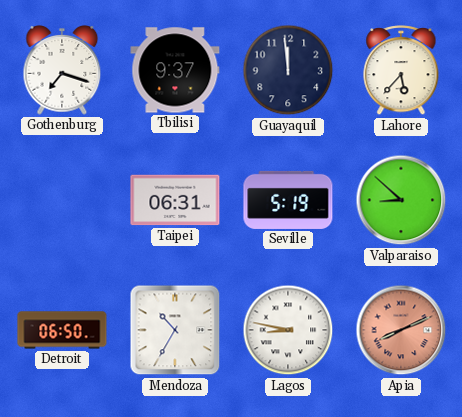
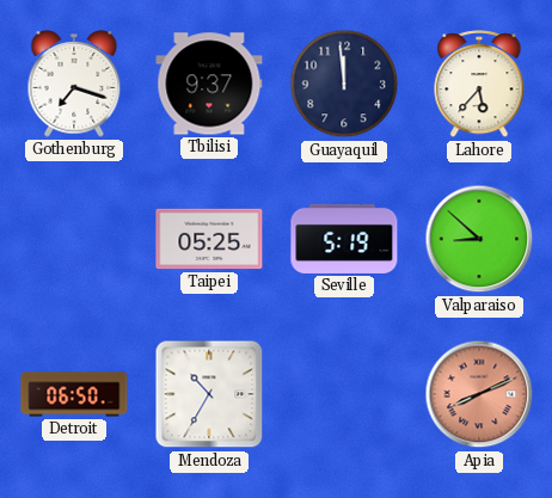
Taipei: 06:31 -> 05:25 (209, 239)
Lagos: 8:47 -> none (288, 330)
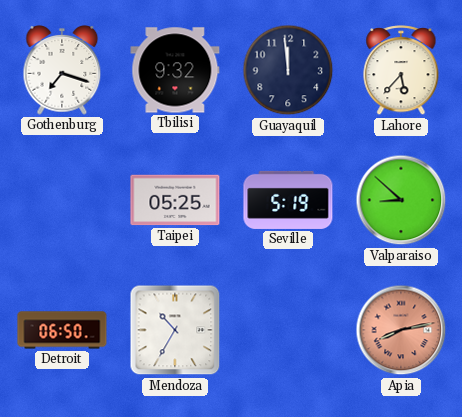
Tbilisi: 9:37 -> 9:32 (175, 70)
Apia: 8:11 -> 8:13 (401, 330)
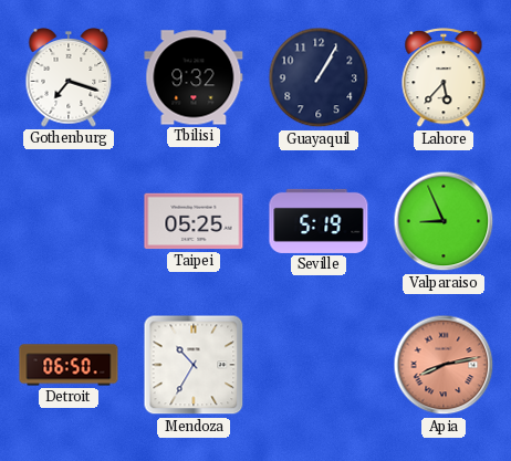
Guayaquil: 11:59 -> 1:05 (319, 77)
Valparaiso: 8:52 -> 8:56 (444, 221)
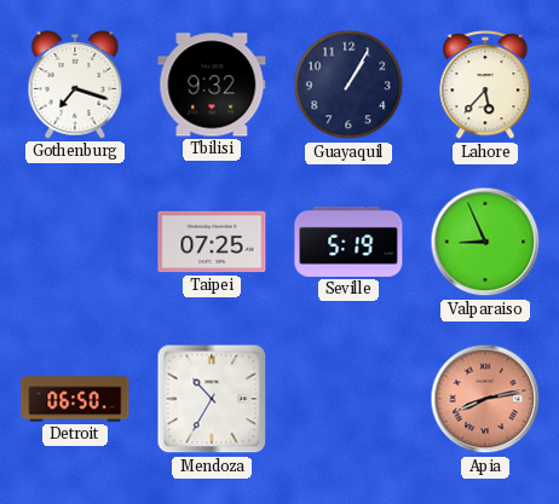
Taipei: 05:25 -> 07:25 (212, 242)
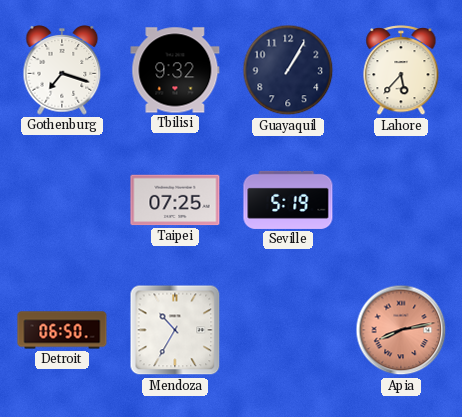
Valparaiso: 8:56 -> none (485, 242)
